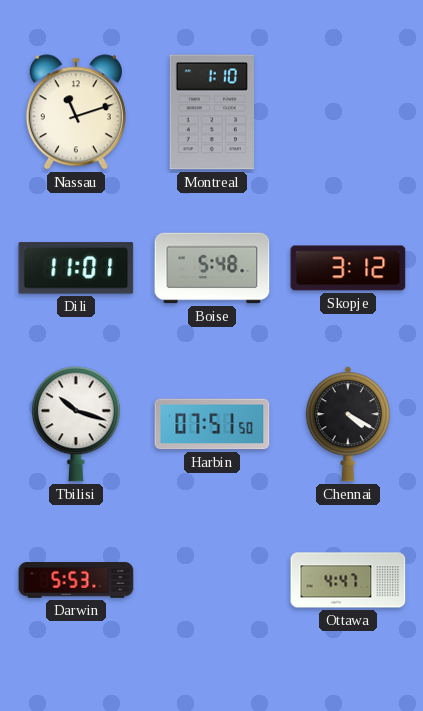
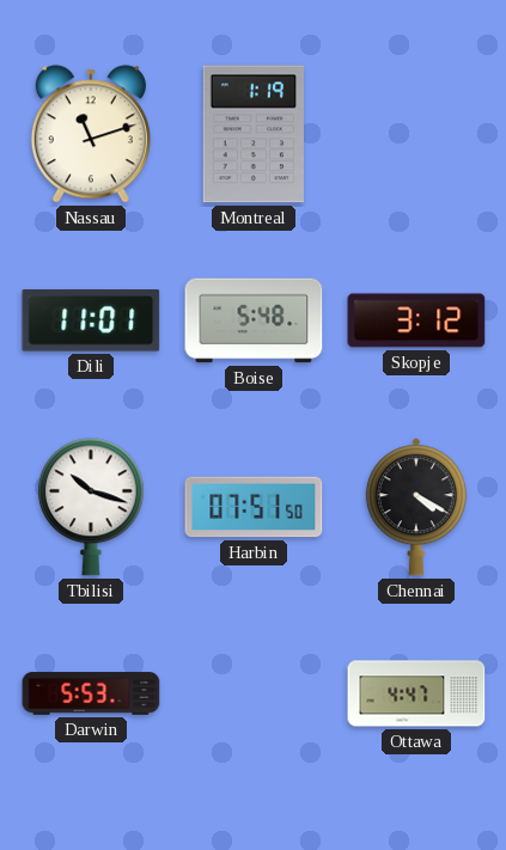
Montreal: 1:10 -> 1:19 (252, 134)
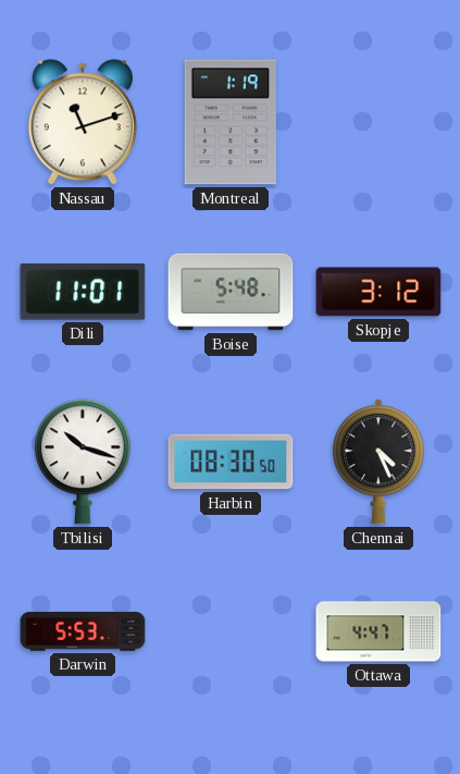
Harbin: 07:51 -> 08:30 (231, 462)
Chennai: 4:20 -> 4:26 (378, 462)
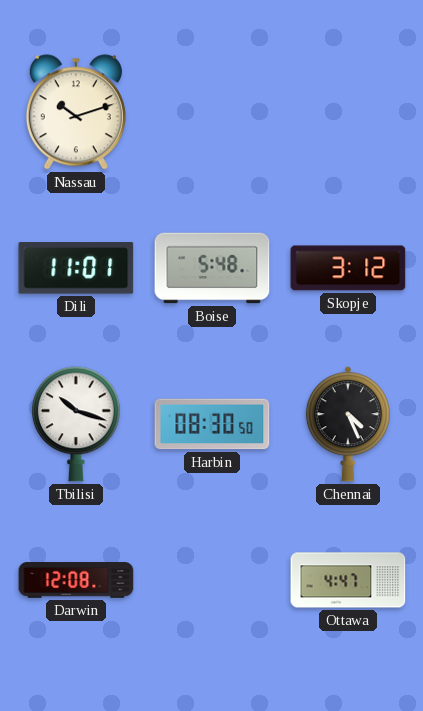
Nassau: 11:12 -> 10:12 (76, 112)
Montreal: 1:19 -> none (229, 122)
Darwin: 5:53 -> 12:08 (76, 580)
